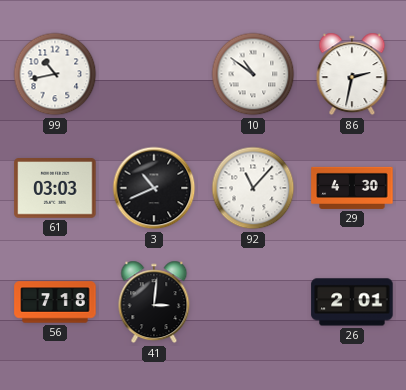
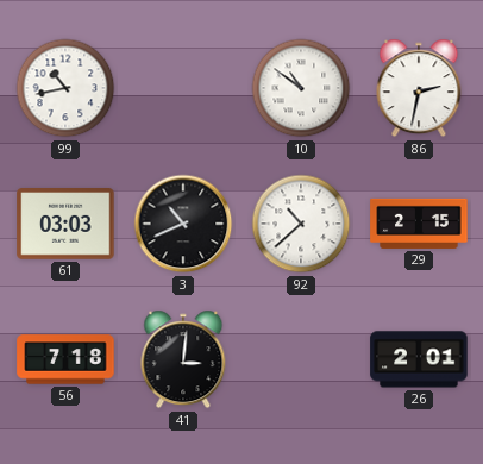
92: 11:07 -> 10:38 (301, 224)
29: 4:30 -> 2:15 (419, 224)
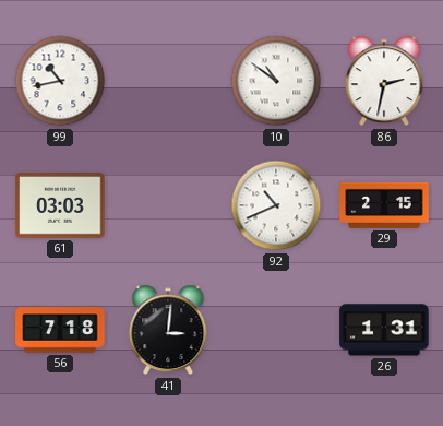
3: 10:41 -> none (183, 224)
92: 10:38 -> 10:41 (276, 205)
26: 2:01 -> 1:31 (384, 330)
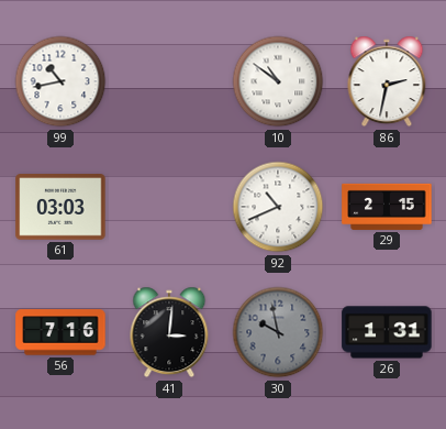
56: 7:18 -> 7:16 (60, 332)
30: none -> 9:58 (278, 332)
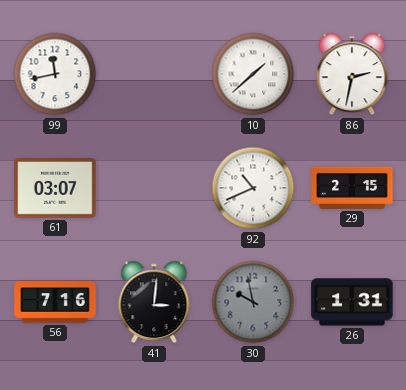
99: 10:43 -> 11:43 (55, 74)
10: 10:51 -> 1:38 (253, 74)
61: 03:03 -> 03:07 (55, 189)
